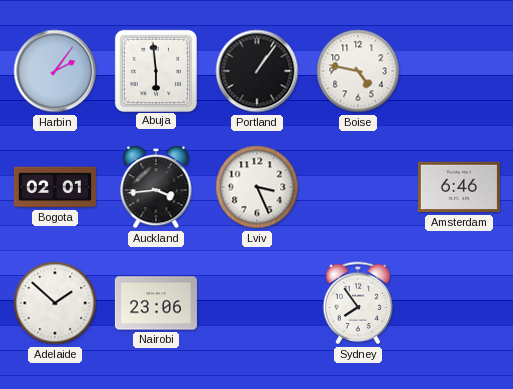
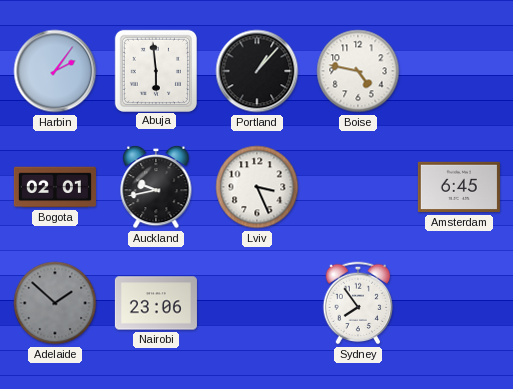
Portland: 1:06 -> 1:07 (257, 71)
Auckland: 3:44 -> 9:43 (156, 188)
Amsterdam: 6:46 -> 6:45 (459, 187)
Adelaide dial: white -> grey (55, 303)
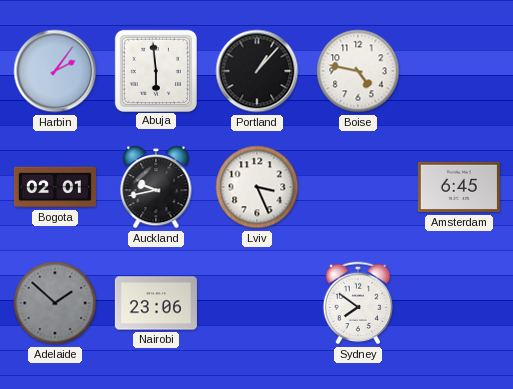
Sydney: 7:54 -> 7:51 (358, 303)
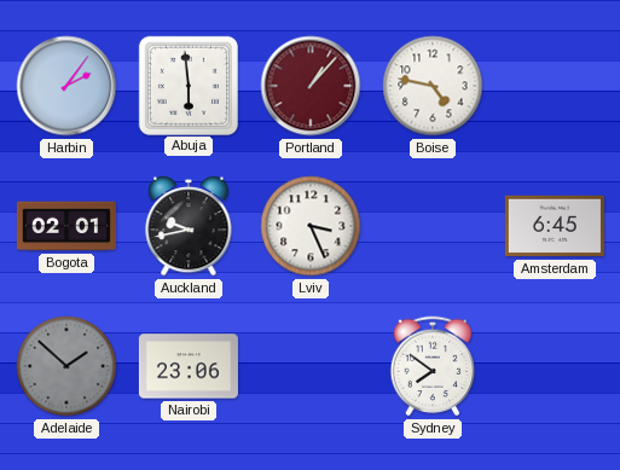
Portland dial: black -> burgundy (311, 86)
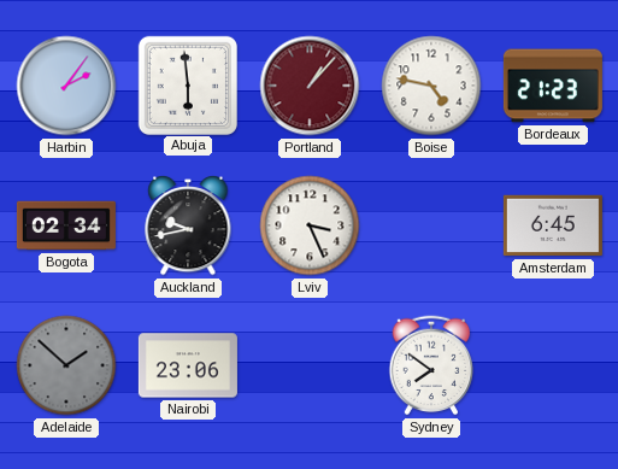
Bordeaux: none -> 21:23 (553, 86)
Bogota: 02:01 -> 02:34 (66, 225)
